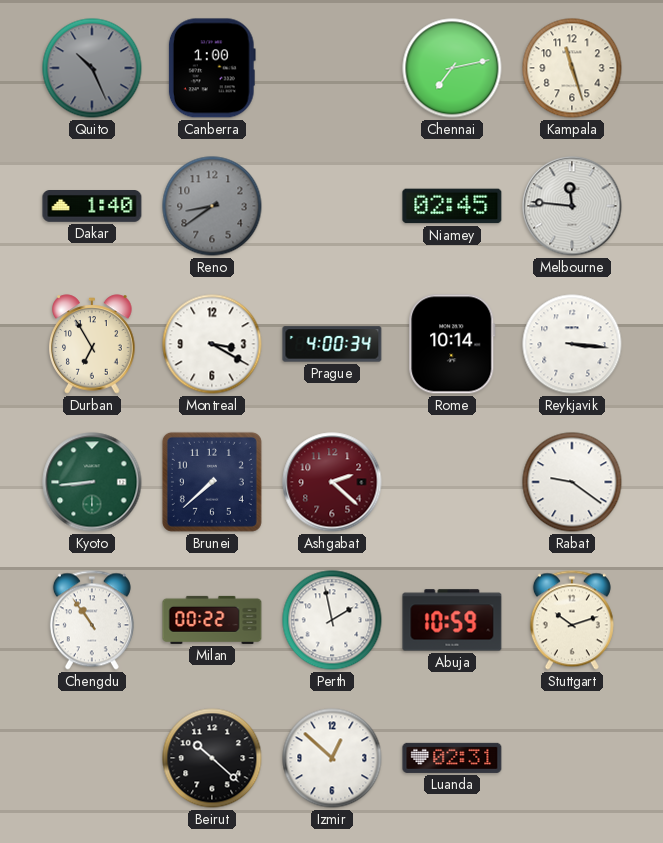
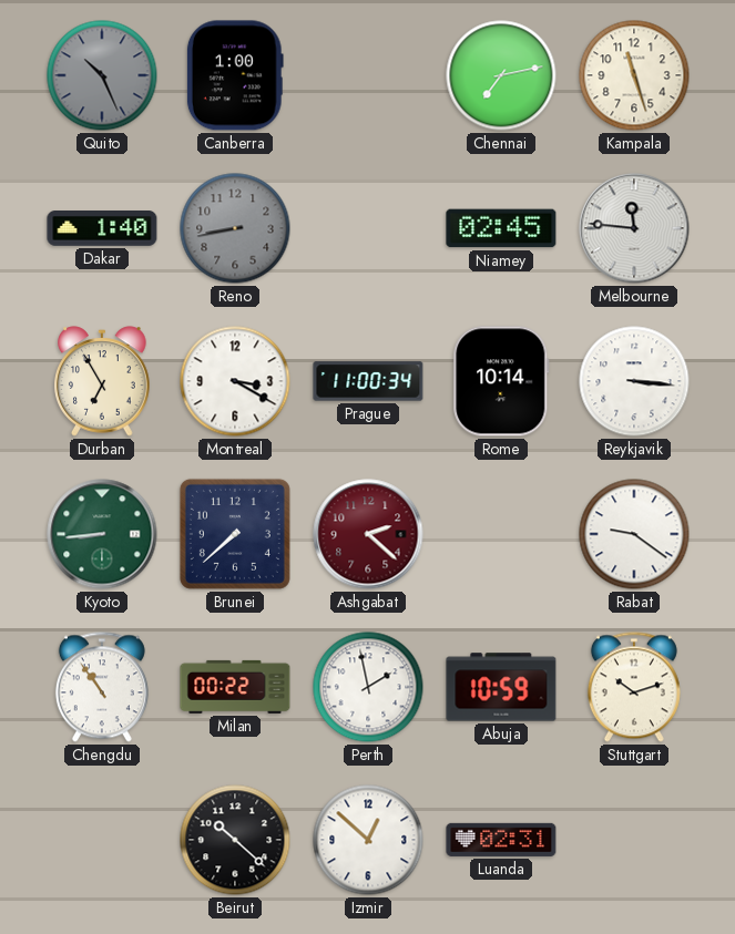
Reno: 8:39 -> 8:43 (235, 228)
Prague: 4:00 -> 11:00 (368, 381)
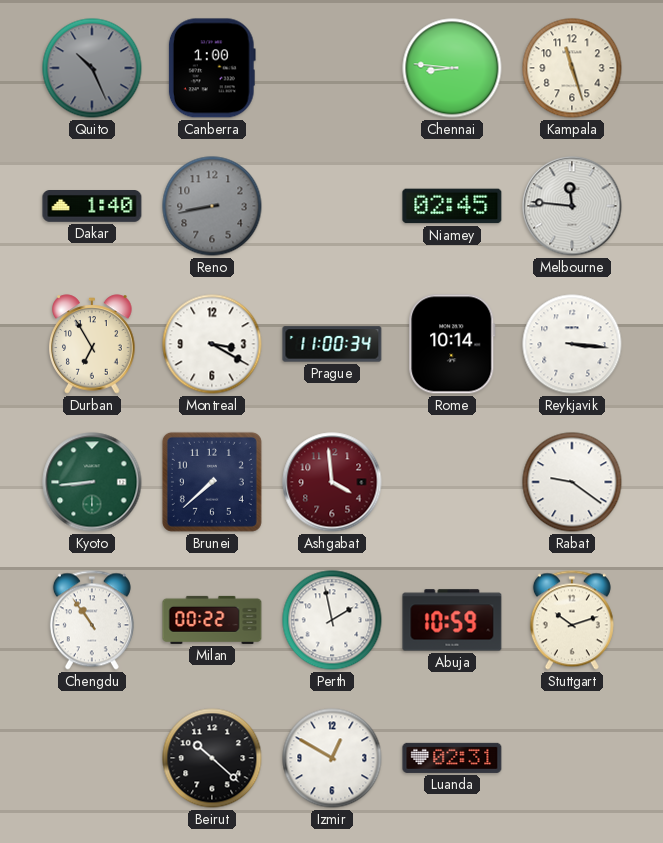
Chennai: 7:13 -> 8:46 (452, 68)
Ashgabat: 2:22 -> 3:59 (332, 482)
Izmir: 12:52 -> 12:50 (332, 758)
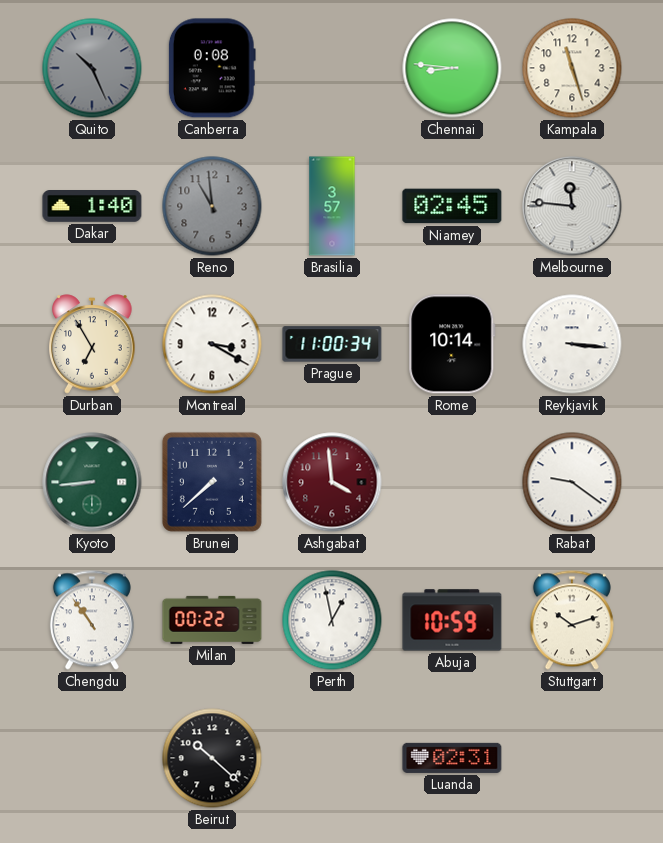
Canberra: 1:00 -> 0:08 (212, 68)
Reno: 8:43 -> 10:59 (212, 206)
Brasilia: none -> 3:57 (332, 206)
Perth: 1:58 -> 12:58 (332, 620)
Izmir: 12:50 -> none (332, 758)
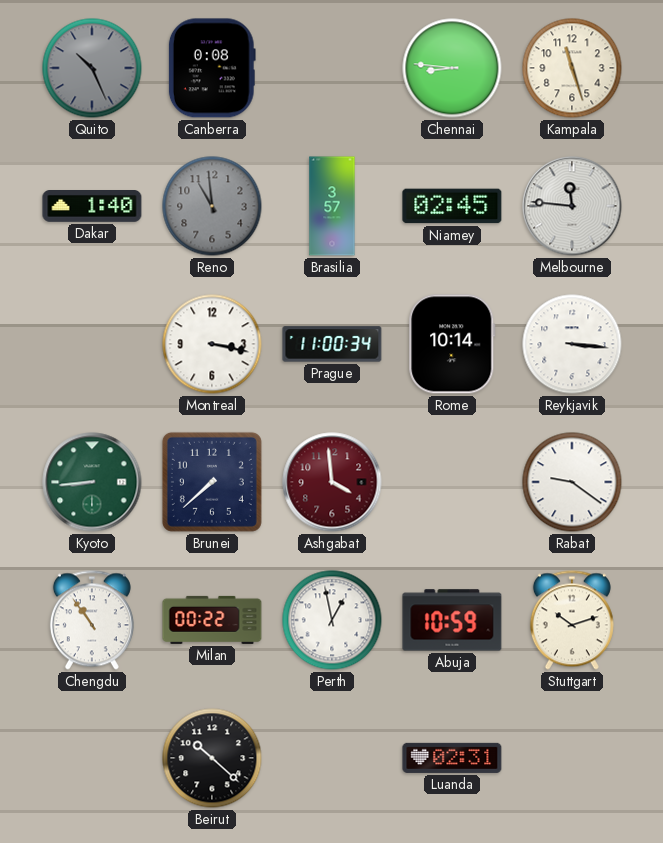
Durban: 6:55 -> none (92, 344)
Montreal: 3:20 -> 3:17 (212, 344)
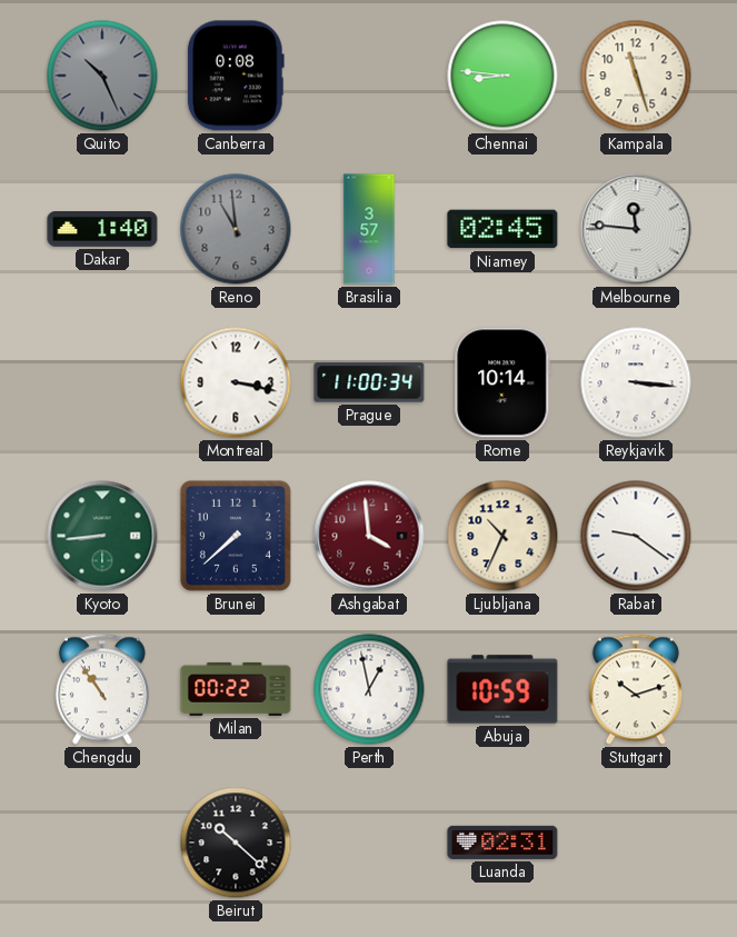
Ljubljana: none -> 10:34 (502, 536)
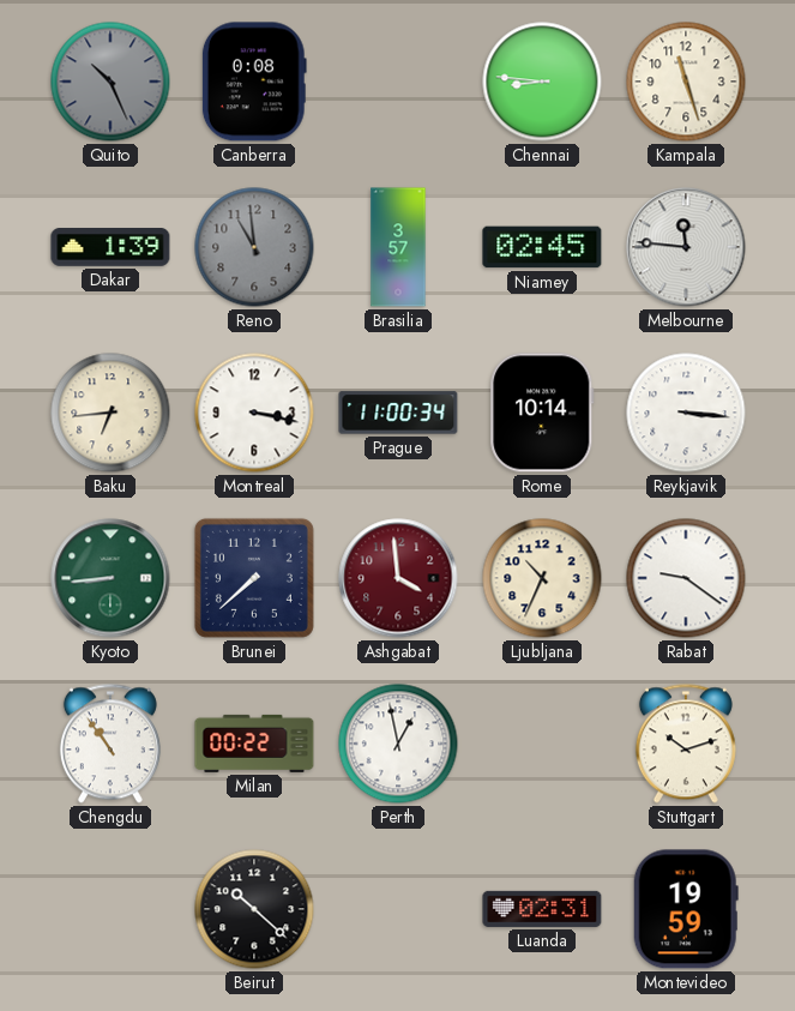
Dakar: 1:40 -> 1:39 (110, 247)
Baku: none -> 6:44 (110, 413)
Abuja: 10:59 -> none (502, 689)
Montevideo: none -> 19:59 (686, 909)
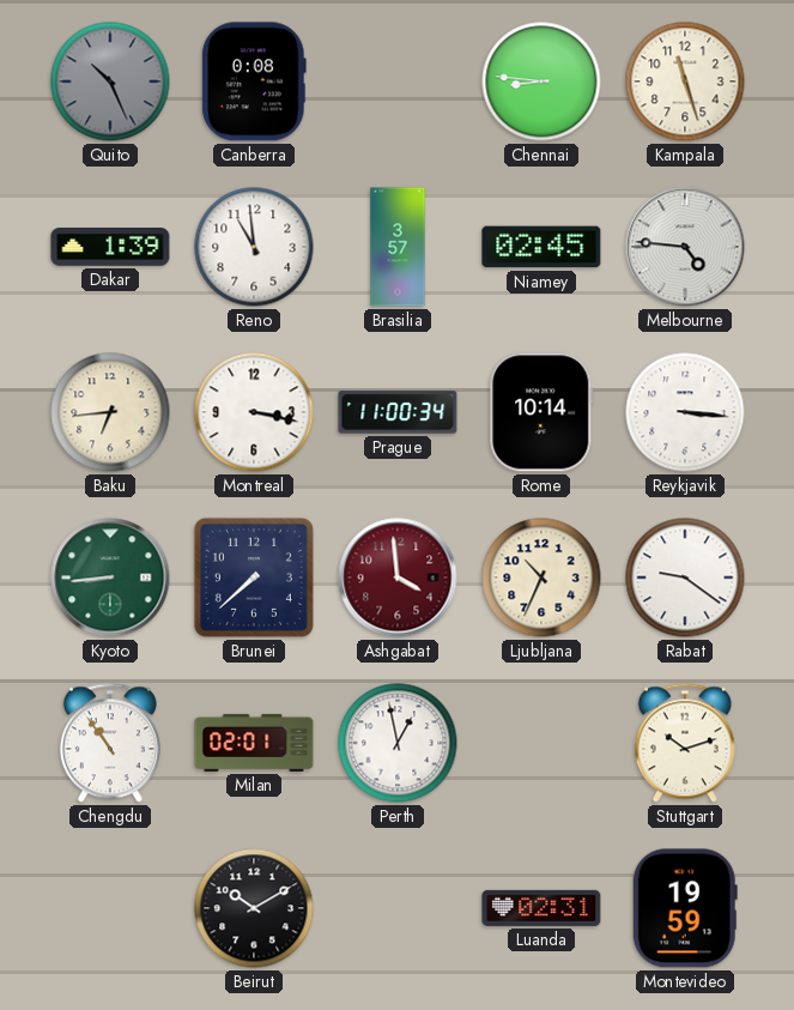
Reno dial: grey -> white (254, 247)
Melbourne: 11:46 -> 4:46 (685, 247)
Milan: 00:22 -> 02:01 (254, 743)
Beirut: 10:22 -> 10:10 (254, 908)
